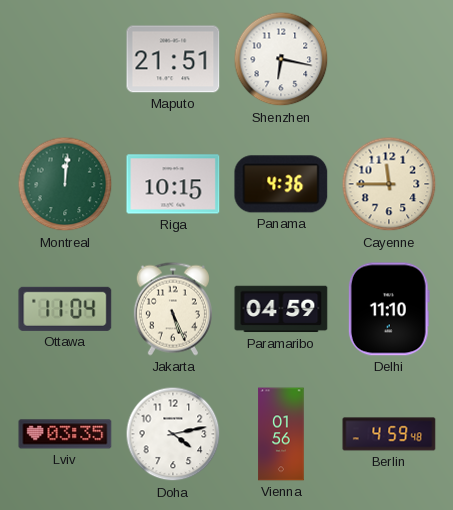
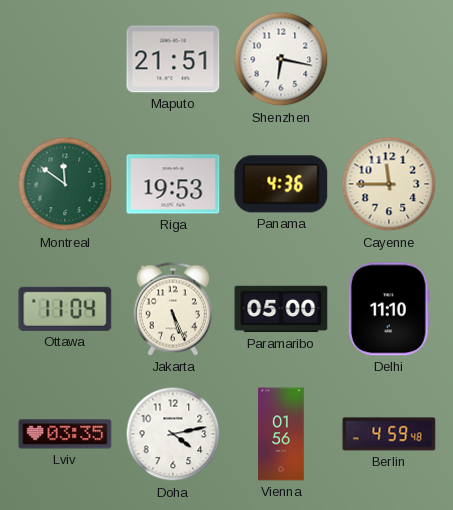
Montreal: 12:01 -> 11:51 (65, 184)
Riga: 10:15 -> 19:53 (173, 184)
Paramaribo: 04:59 -> 05:00 (281, 309)
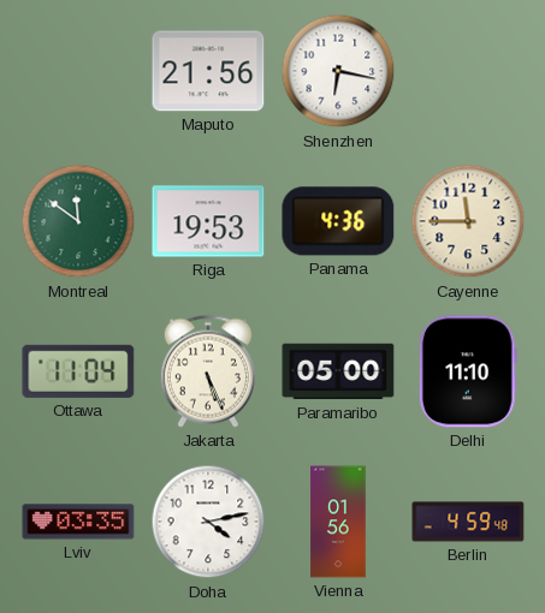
Maputo: 21:51 -> 21:56 (208, 71)
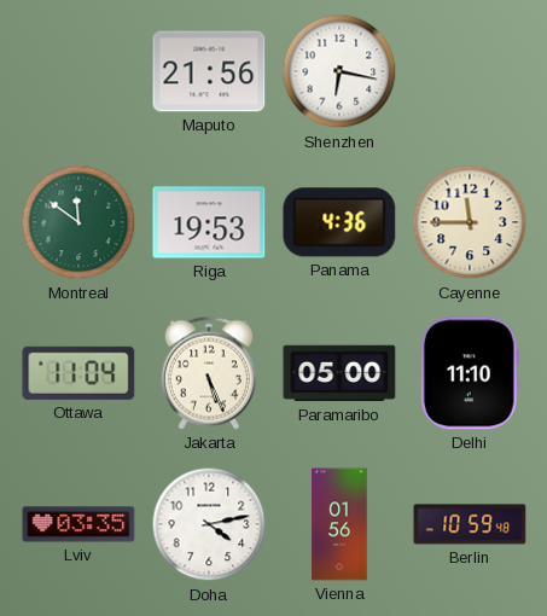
Berlin: 4:59 -> 10:59 (470, 524)
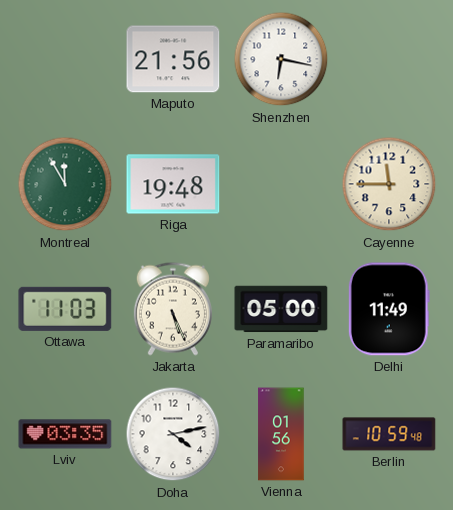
Montreal: 11:51 -> 11:55 (65, 184)
Riga: 19:53 -> 19:48 (173, 184)
Panama: 4:36 -> none (339, 222)
Ottawa: 11:04 -> 11:03 (65, 309)
Delhi: 11:10 -> 11:49 (389, 309)
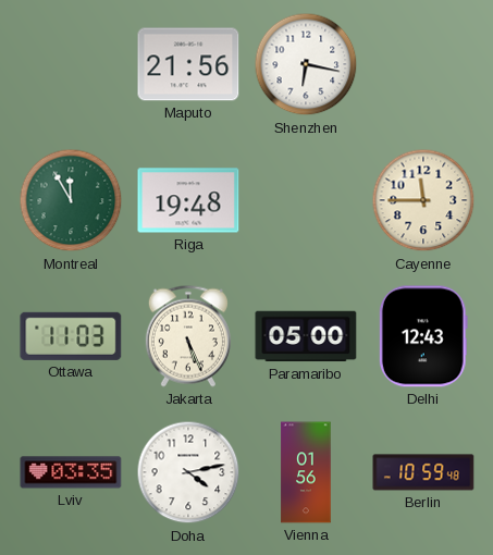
Delhi: 11:49 -> 12:43 (423, 336)
